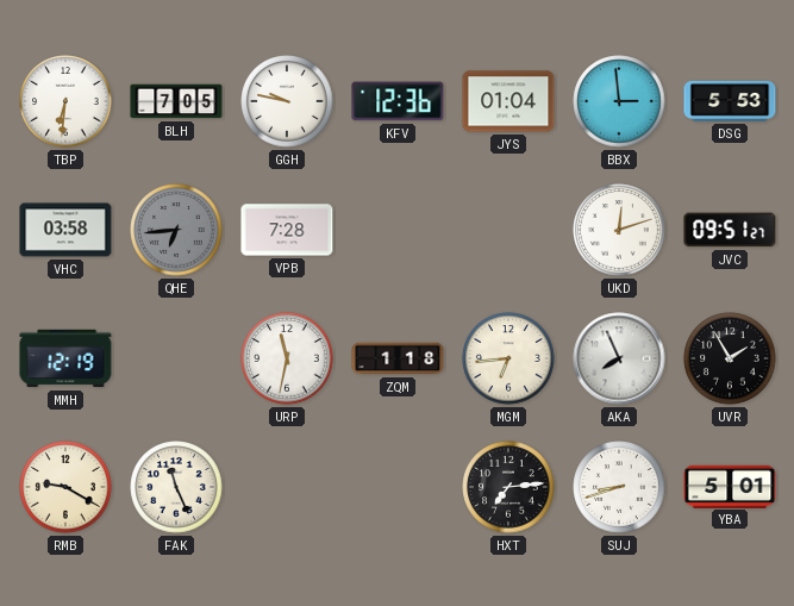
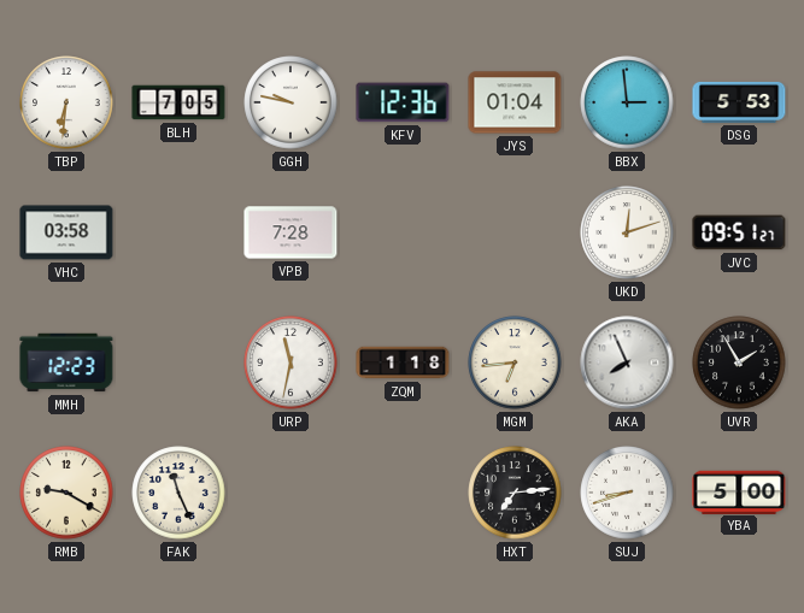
QHE: 6:44 -> none (176, 230)
MMH: 12:19 -> 12:23 (66, 363)
YBA: 5:01 -> 5:00 (739, 491)
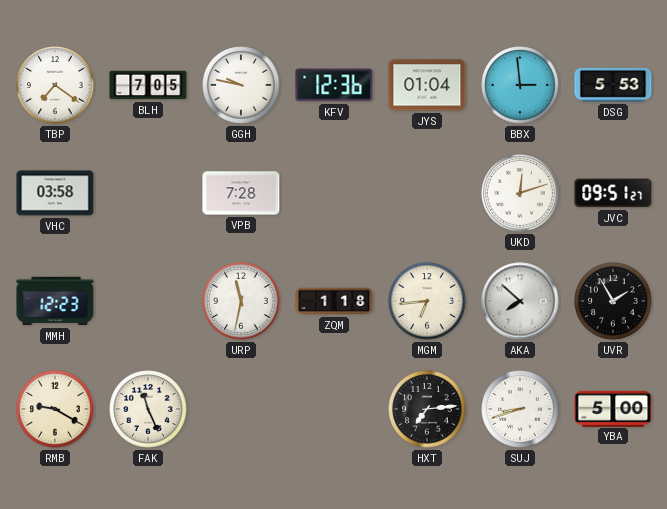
TBP: 6:31 -> 7:21 (55, 85)
AKA: 7:56 -> 7:52 (520, 301)
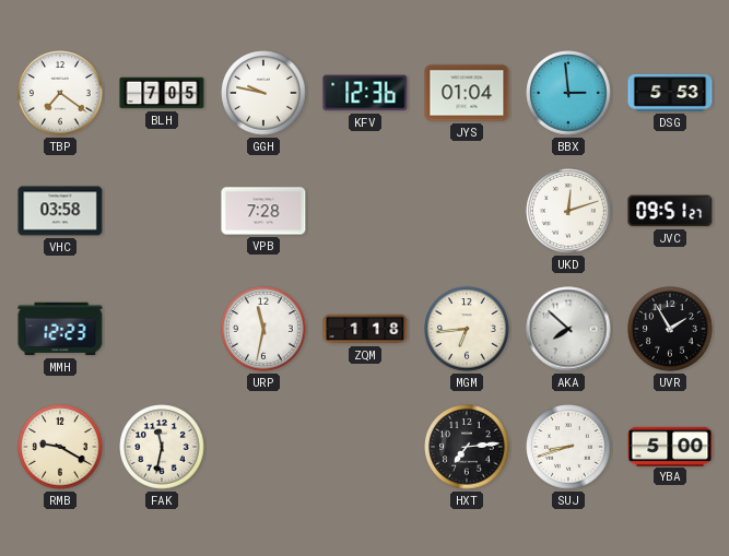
FAK: 11:26 -> 11:32 (162, 447)
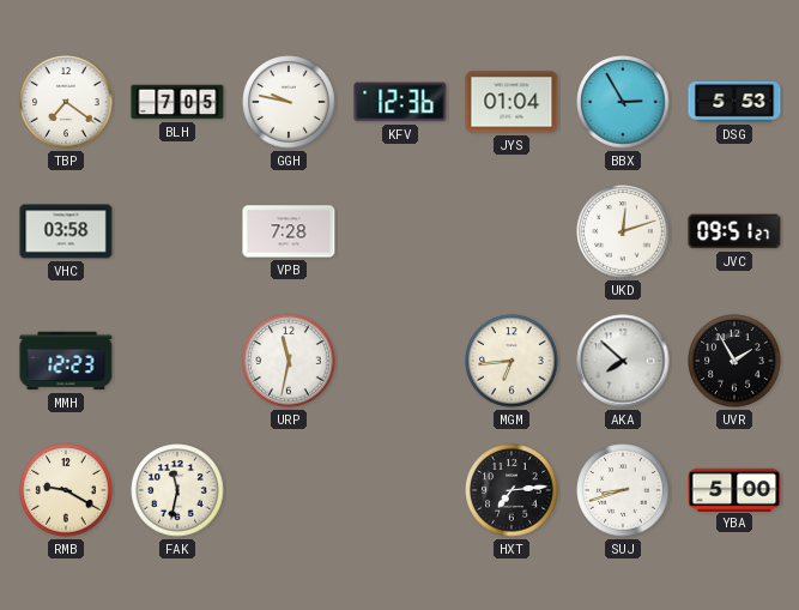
BBX: 2:59 -> 2:55 (623, 102)
ZQM: 1:18 -> none (365, 329)
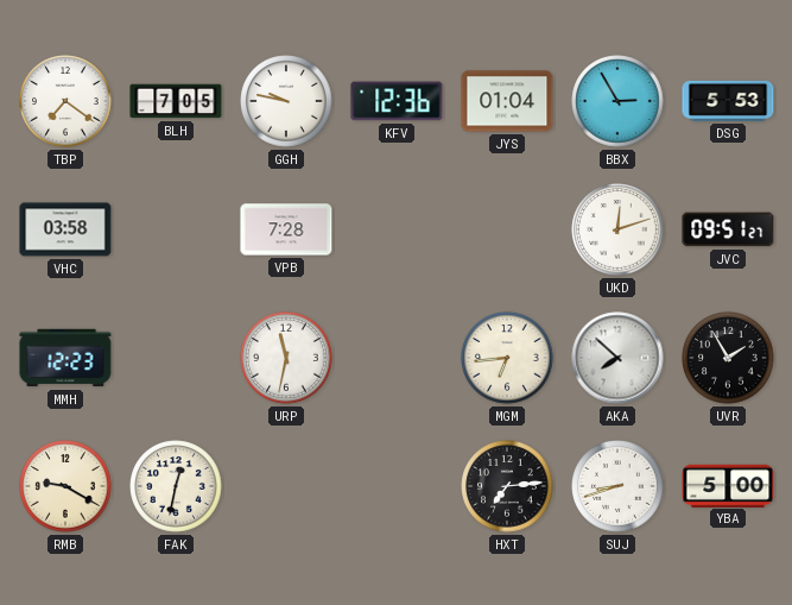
FAK: 11:32 -> 12:32 (176, 486)
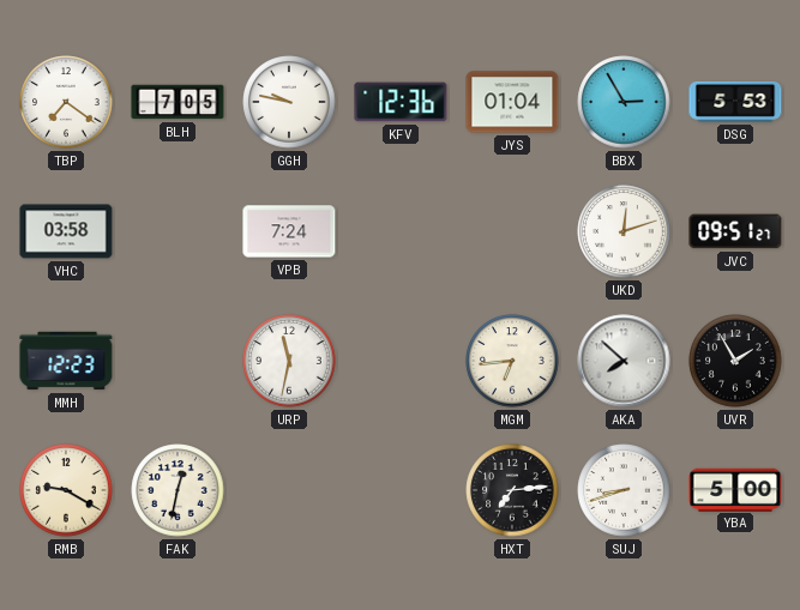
VPB: 7:28 -> 7:24 (289, 231)
